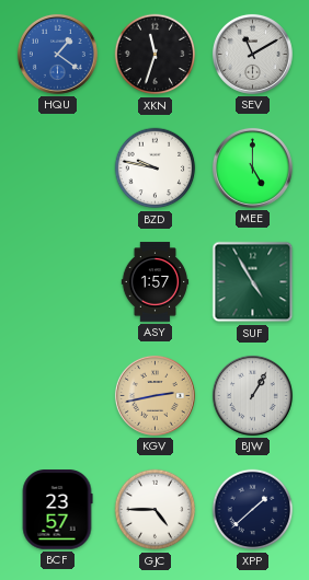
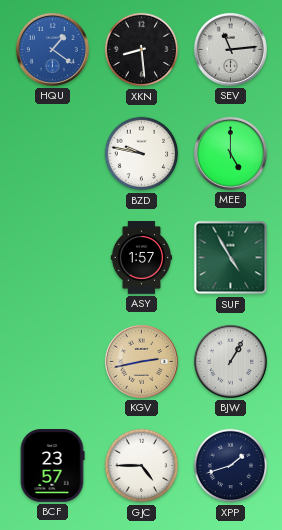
XKN: 11:33 -> 8:29 (142, 50)
SEV: 11:10 -> 11:14 (230, 49)
XPP: 1:38 -> 1:42 (231, 466)
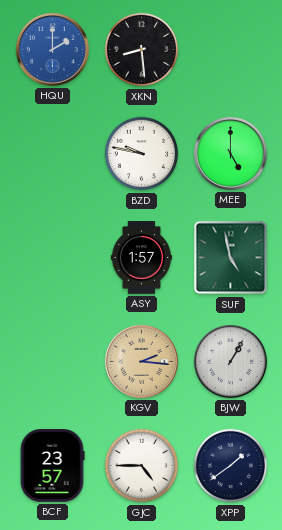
HQU: 1:21 -> 2:00 (52, 49)
SEV: 11:14 -> none (230, 49)
SUF: 4:55 -> 4:58 (231, 258)
KGV: 2:43 -> 2:16 (141, 361)
XPP: 1:42 -> 1:39 (231, 466)
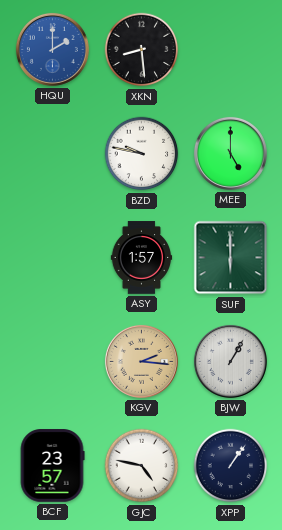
SUF: 4:58 -> 6:00 (231, 258)
GJC: 4:45 -> 4:47 (142, 466)
XPP: 1:39 -> 1:06 (231, 466)
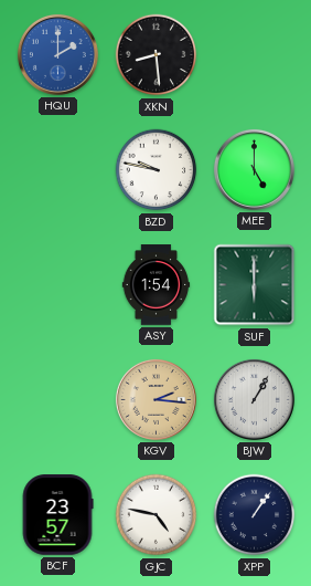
ASY: 1:57 -> 1:54 (157, 285)
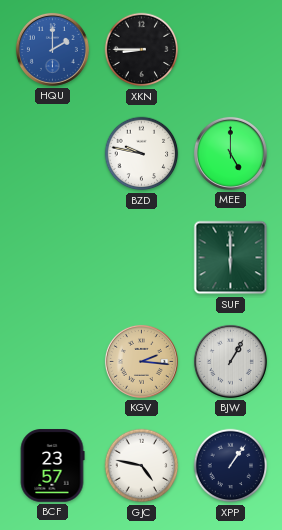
XKN: 8:29 -> 8:45 (142, 50)
ASY: 1:54 -> none (157, 285)
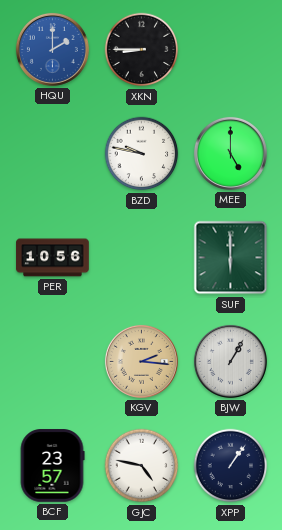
PER: none -> 10:56 (53, 258)
